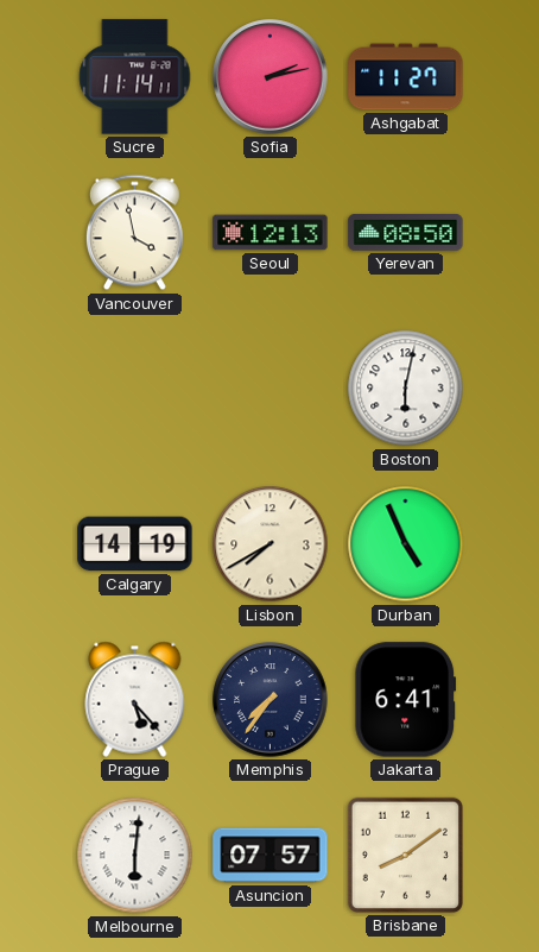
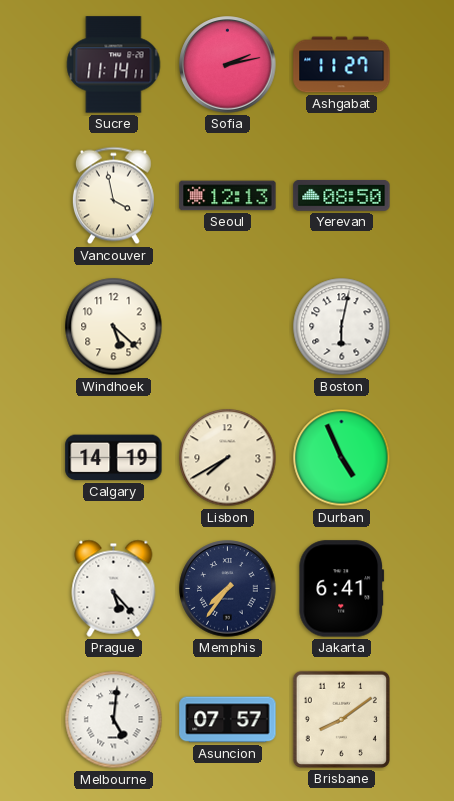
Windhoek: none -> 5:22 (114, 327)
Melbourne: 6:01 -> 5:01 (114, 720)
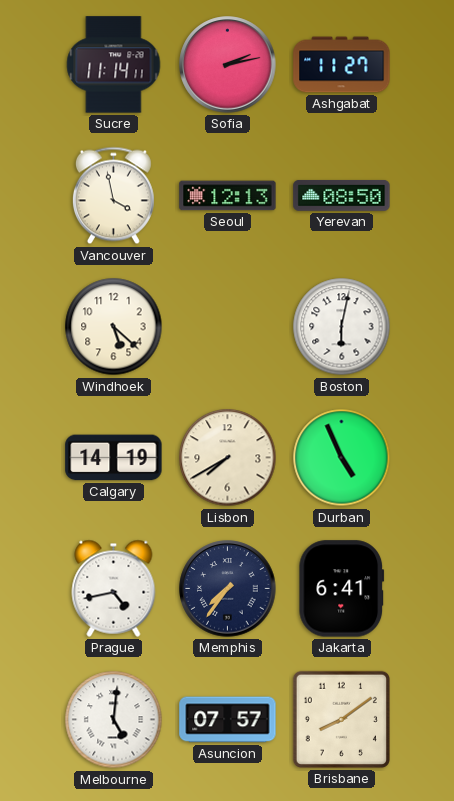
Prague: 5:23 -> 4:43 (114, 588)
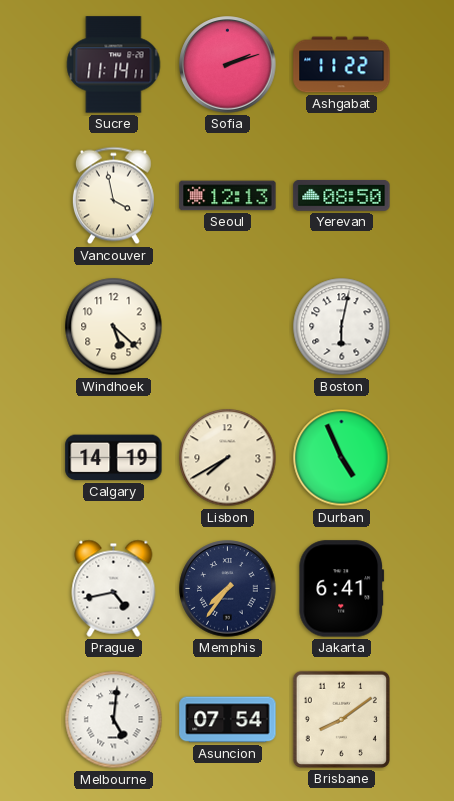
Sofia: 2:13 -> 2:12 (228, 65)
Ashgabat: 11:27 -> 11:22 (342, 65)
Asuncion: 07:57 -> 07:54 (228, 720)
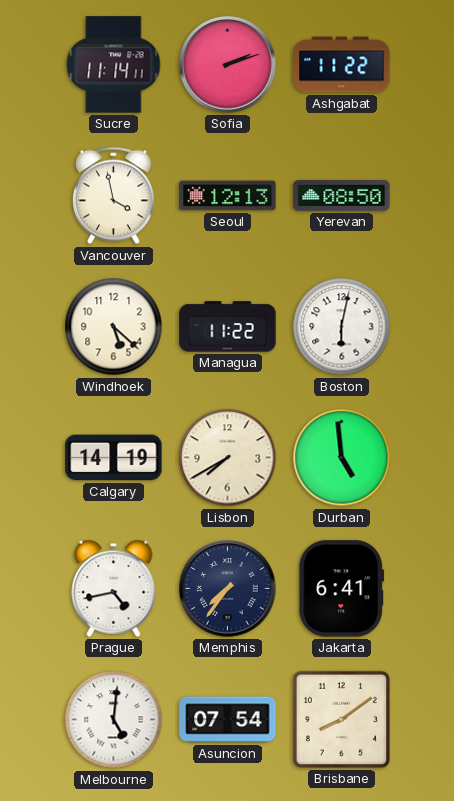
Managua: none -> 11:22 (228, 327)
Durban: 4:56 -> 4:59 (342, 458)
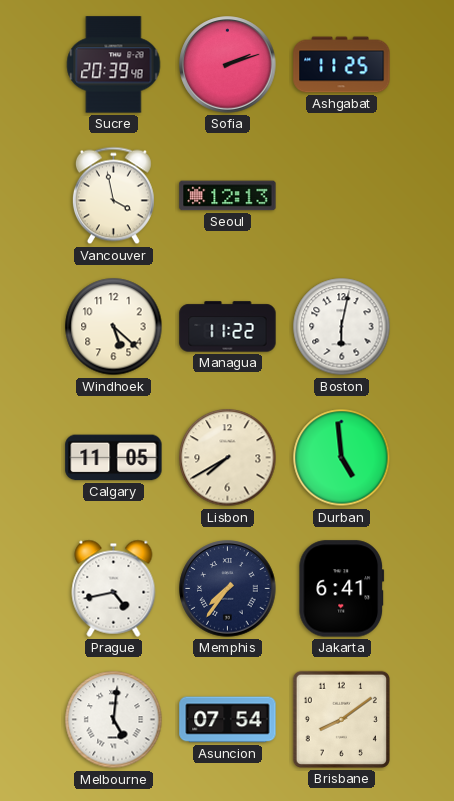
Sucre: 11:14 -> 20:39 (114, 65)
Ashgabat: 11:22 -> 11:25 (342, 65)
Yerevan: 08:50 -> none (342, 195)
Calgary: 14:19 -> 11:05 (114, 458)
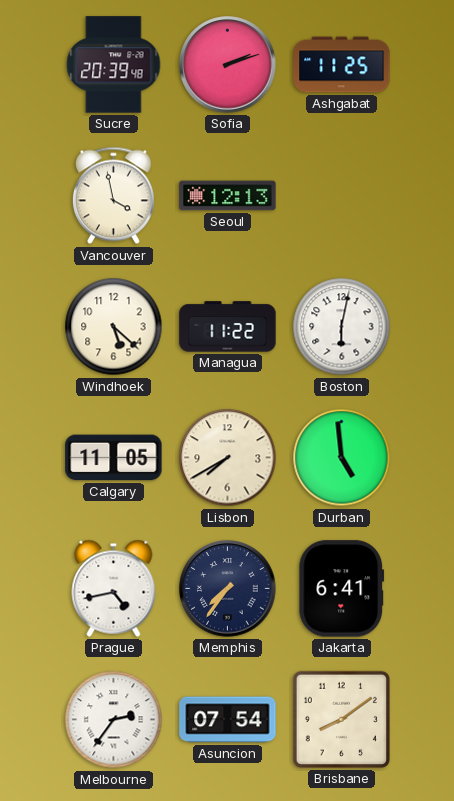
Melbourne: 5:01 -> 2:36 (114, 720)
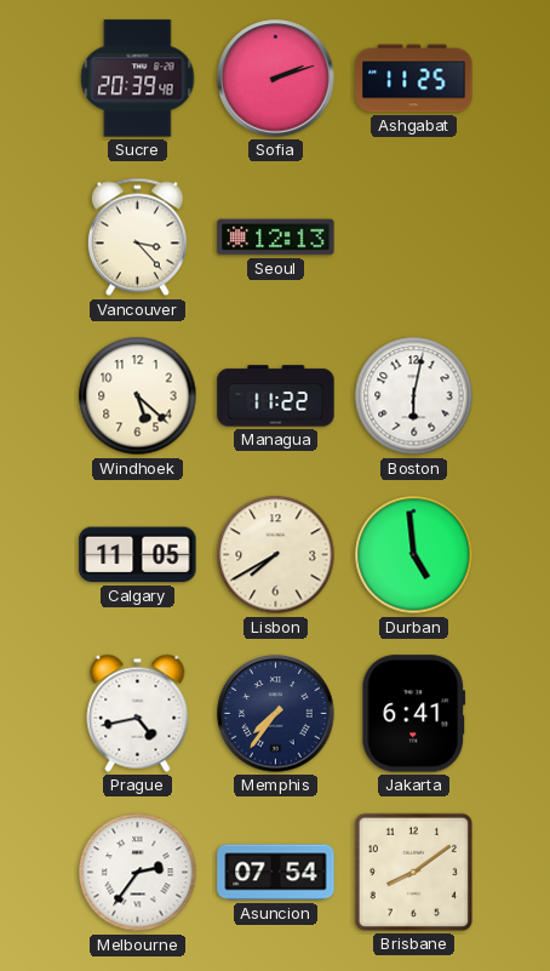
Vancouver: 3:58 -> 3:23 (137, 238)
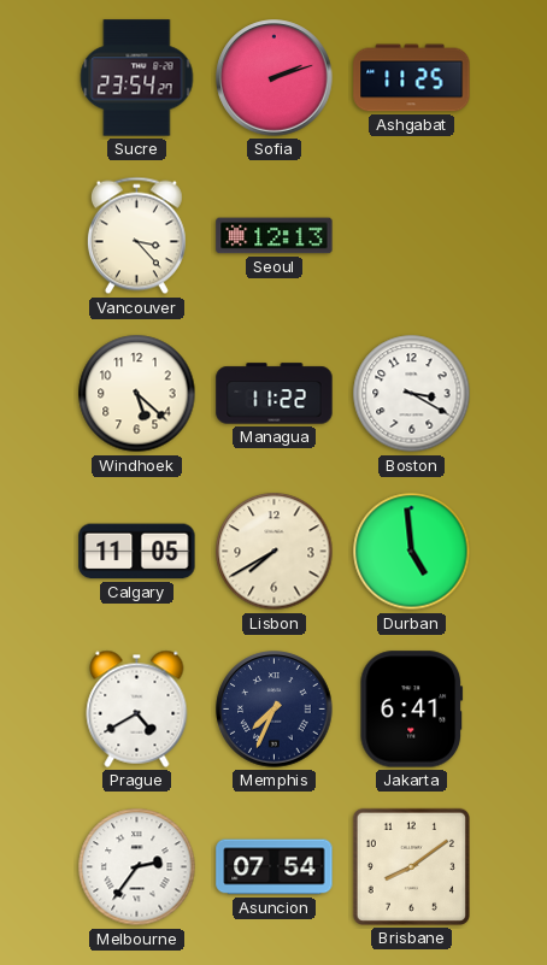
Sucre: 20:39 -> 23:54 (137, 78)
Boston: 6:02 -> 3:20 (412, 394)
Prague: 4:43 -> 4:40 (137, 708)
Memphis: 7:36 -> 7:34 (275, 710)
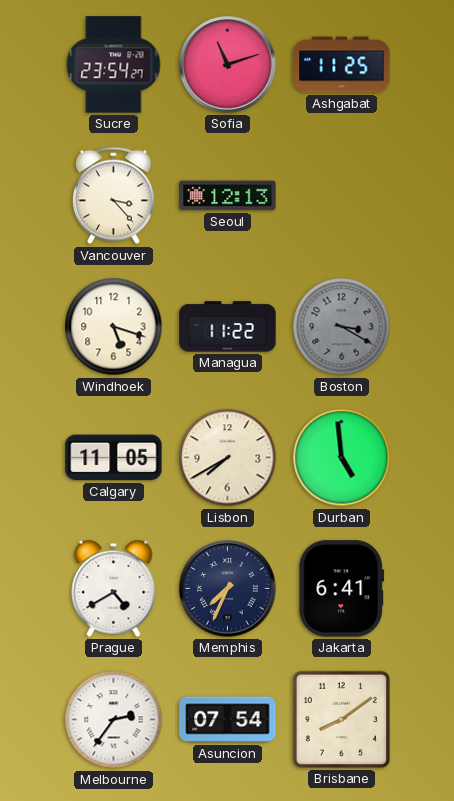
Sofia: 2:12 -> 11:12 (228, 65)
Windhoek: 5:22 -> 5:18 (114, 327)
Boston dial: white -> grey (342, 327)
